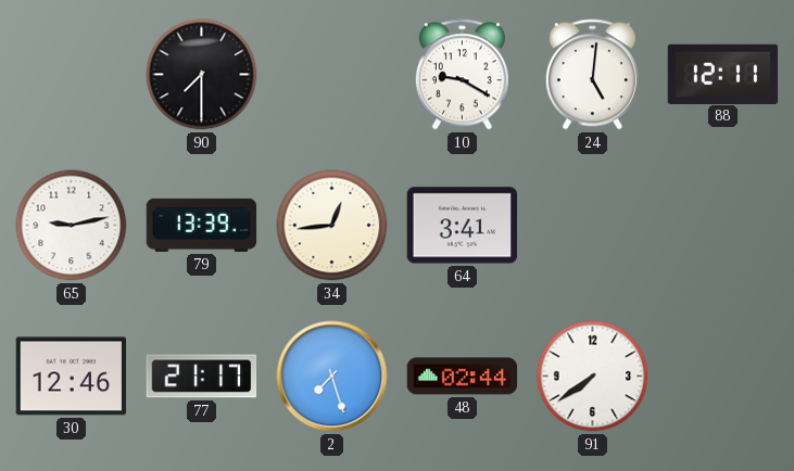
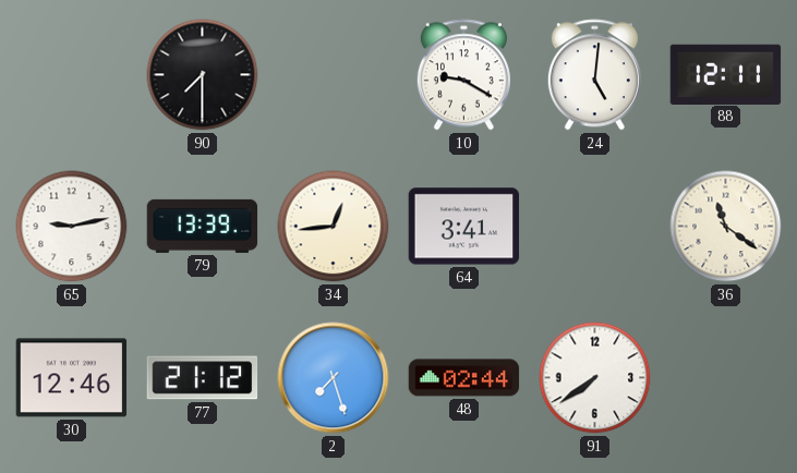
36: none -> 11:21 (726, 227)
77: 21:17 -> 21:12 (203, 378)
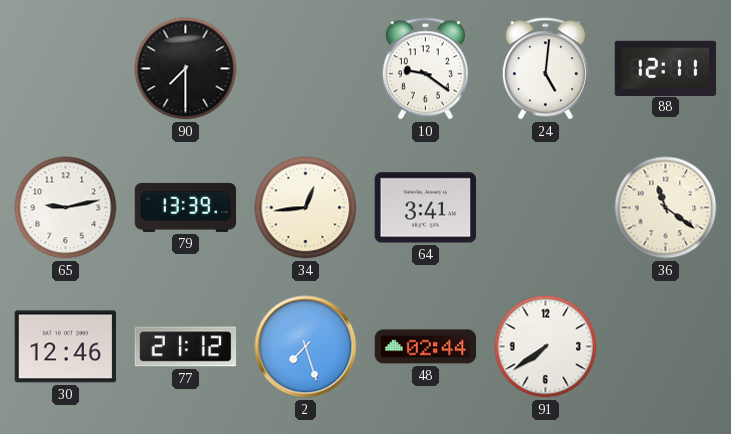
10: 9:20 -> 9:21 (425, 69)
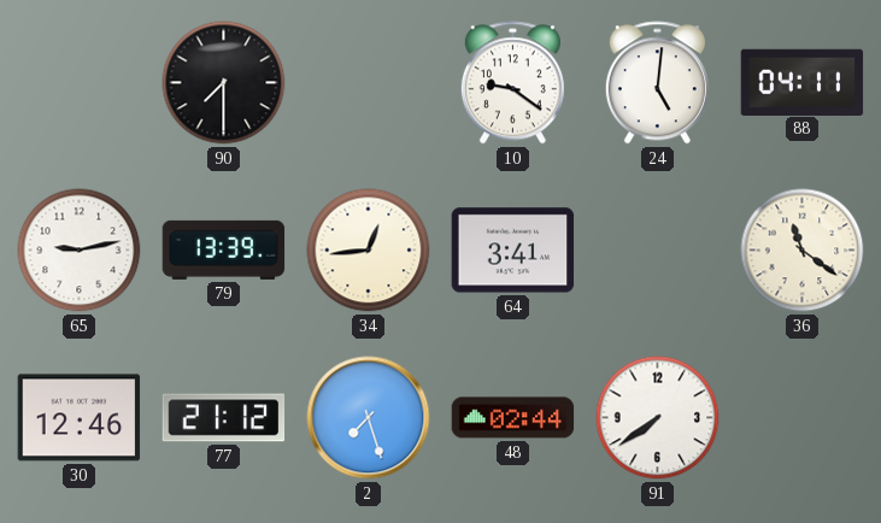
88: 12:11 -> 04:11 (803, 82)
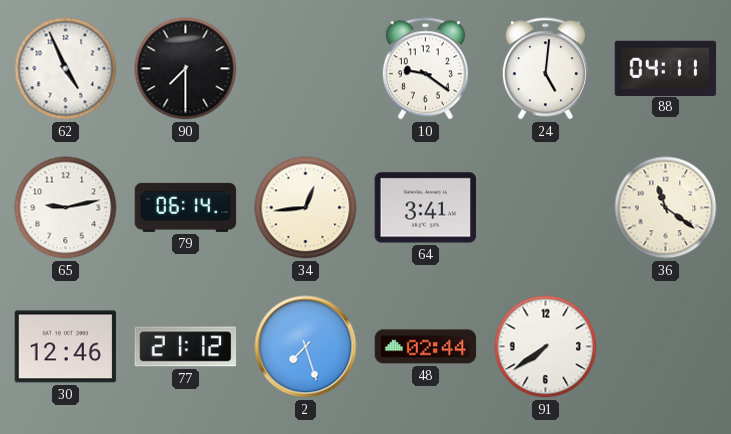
62: none -> 4:56 (66, 69)
79: 13:39 -> 06:14 (186, 207)
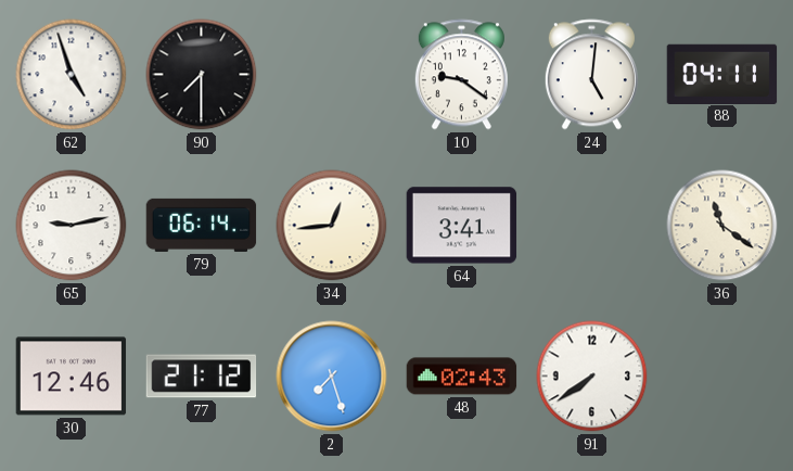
62: 4:56 -> 4:57 (72, 75)
48: 02:44 -> 02:43 (462, 377)
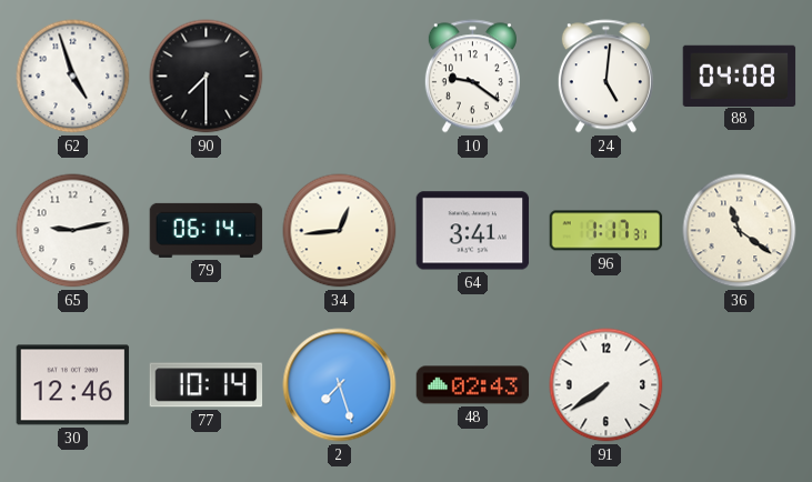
88: 04:11 -> 04:08 (740, 76)
96: none -> 1:17 (607, 231)
77: 21:12 -> 10:14 (207, 385)
